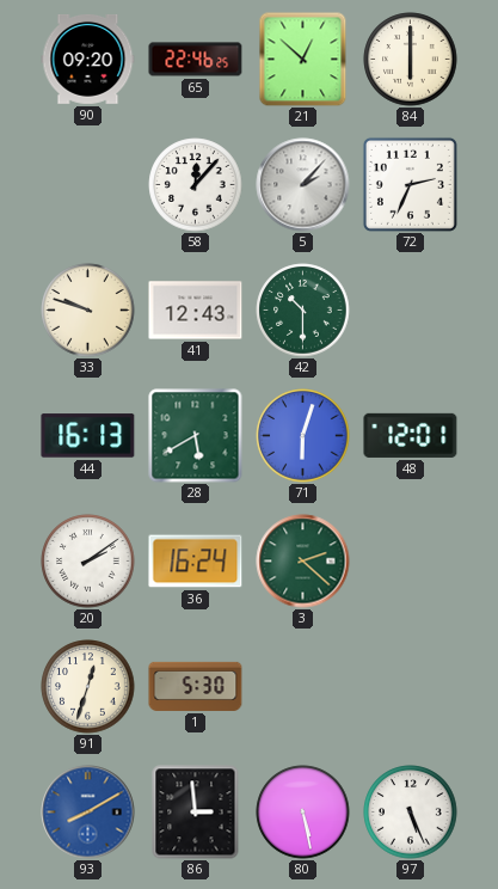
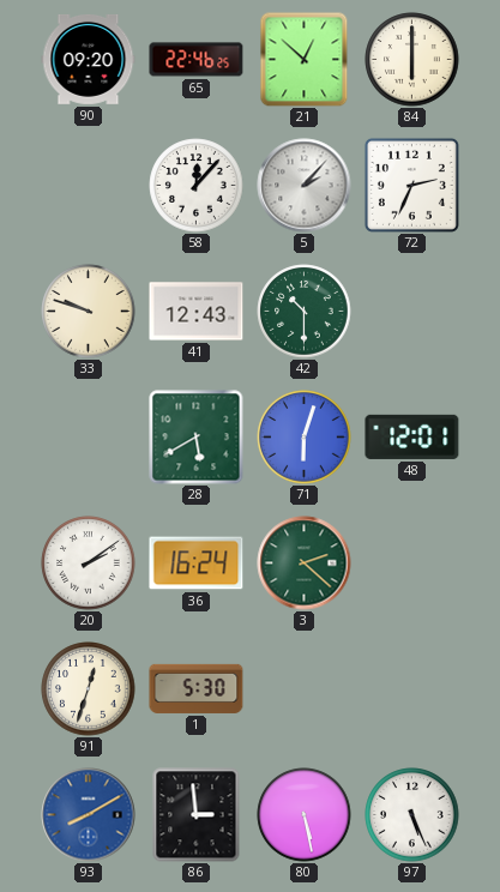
44: 16:13 -> none (88, 436)
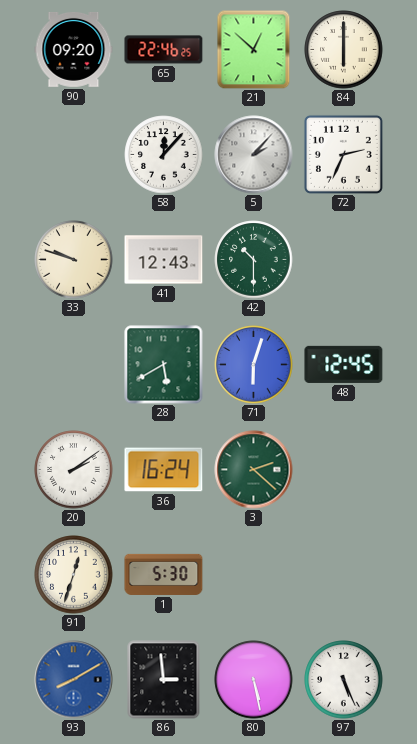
48: 12:01 -> 12:45 (344, 364)
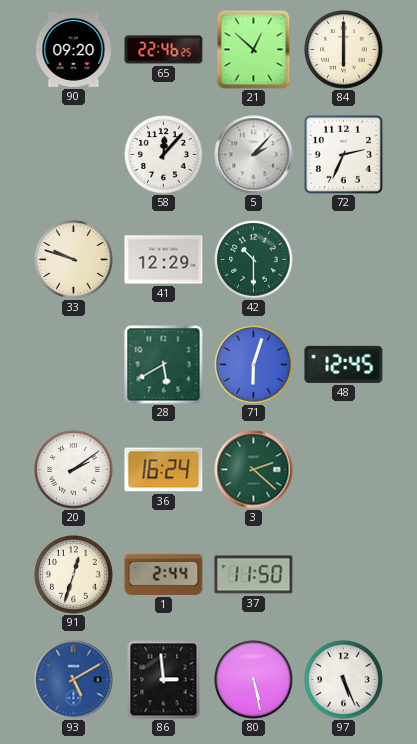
41: 12:43 -> 12:29 (164, 260)
1: 5:30 -> 2:44 (164, 574)
37: none -> 11:50 (254, 575)
93: 8:10 -> 5:10 (74, 680)
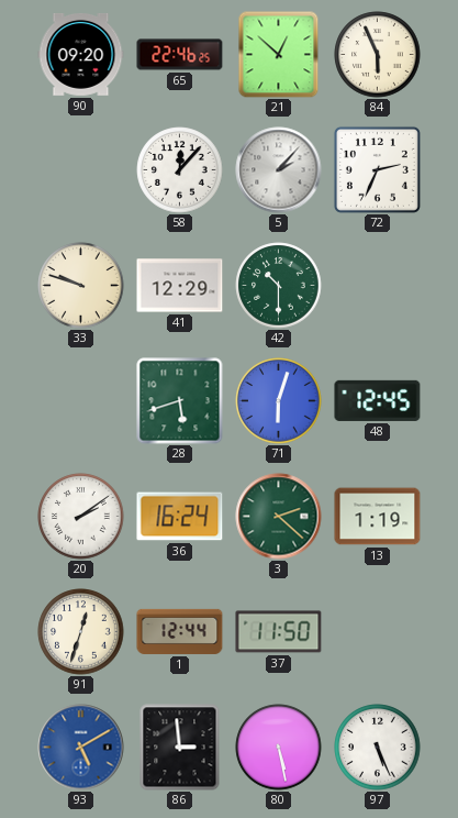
84: 6:00 -> 5:56 (378, 55)
28: 5:40 -> 5:42 (180, 401)
13: none -> 1:19 (378, 517)
1: 2:44 -> 12:44 (180, 631)
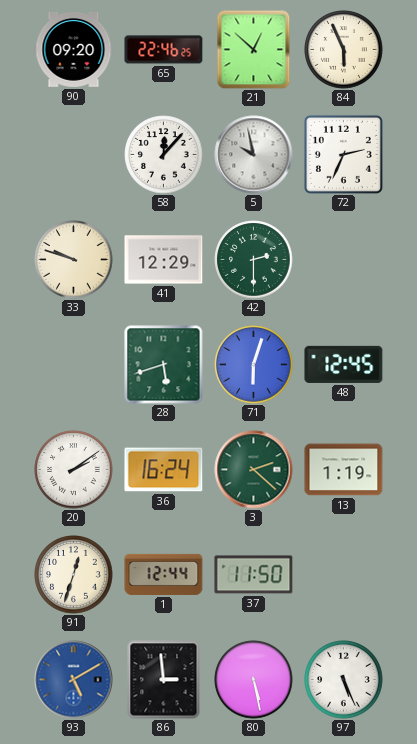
5: 2:07 -> 9:58 (254, 155)
42: 10:30 -> 2:30 (254, 260)
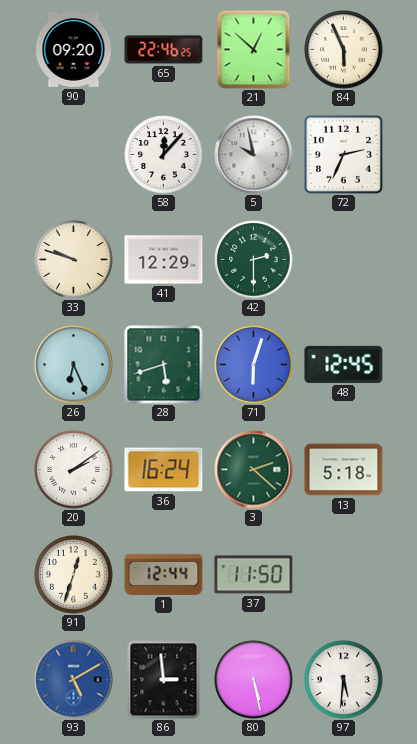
26: none -> 6:26 (74, 365)
13: 1:19 -> 5:18 (344, 470)
97: 5:26 -> 5:31 (344, 680)
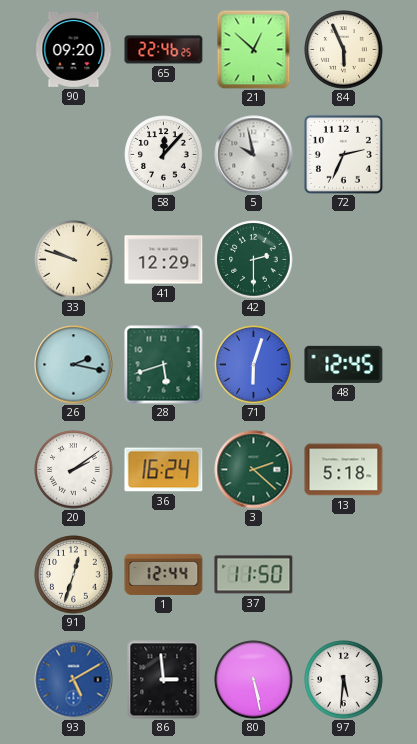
26: 6:26 -> 2:17 (74, 365)
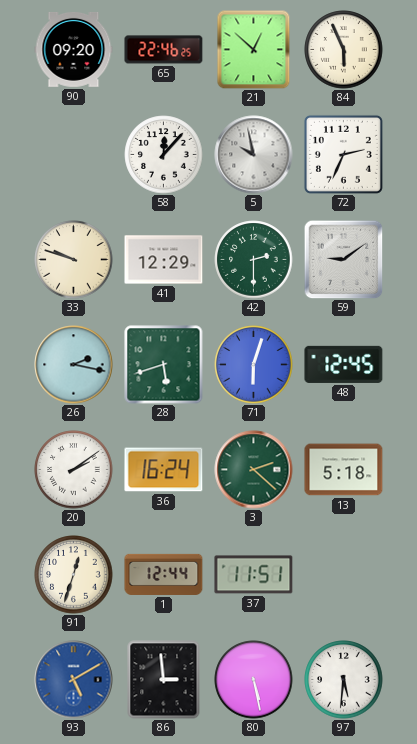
59: none -> 9:09 (343, 259)
37: 11:50 -> 11:51 (254, 575)
